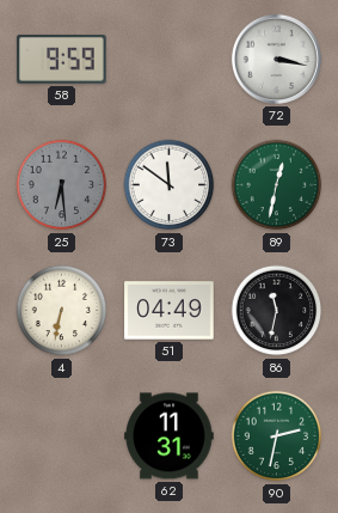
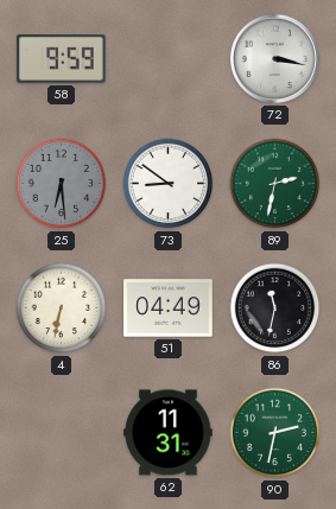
73: 11:51 -> 8:51 (169, 184)
89: 12:32 -> 2:32 (275, 184)
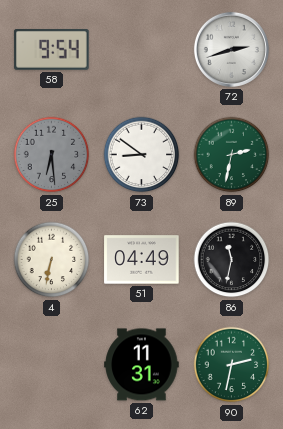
58: 9:59 -> 9:54 (52, 50)
72: 3:17 -> 2:42 (231, 49)
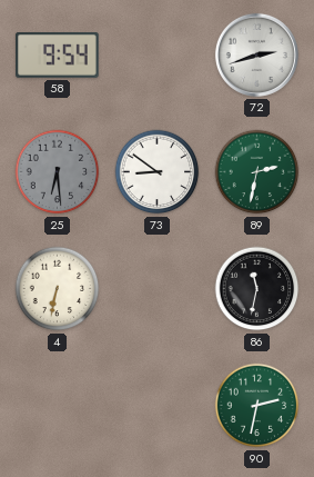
51: 04:49 -> none (142, 260)
62: 11:31 -> none (142, 365)
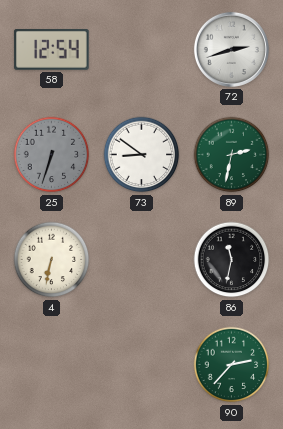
58: 9:54 -> 12:54 (52, 50)
25: 6:29 -> 6:33 (52, 155)
90: 2:32 -> 2:37 (232, 365)
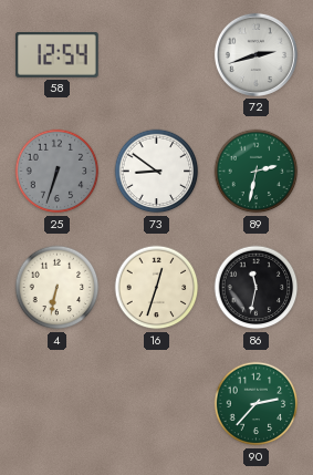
16: none -> 12:33 (157, 288)
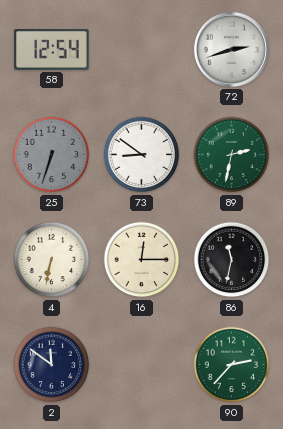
16: 12:33 -> 12:15 (142, 260)
2: none -> 11:51 (52, 365)
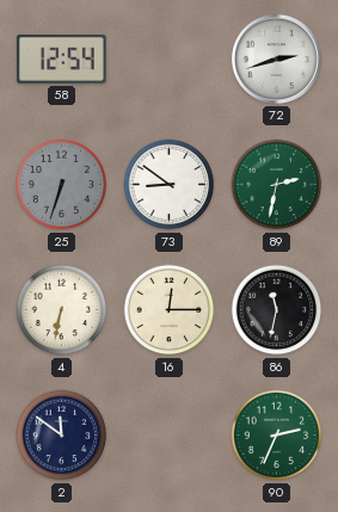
90: 2:37 -> 2:34 (277, 436)
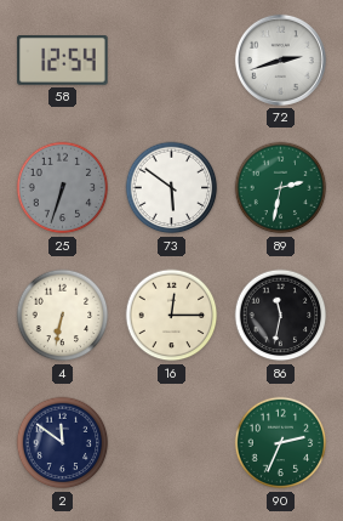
73: 8:51 -> 5:51 (172, 188)
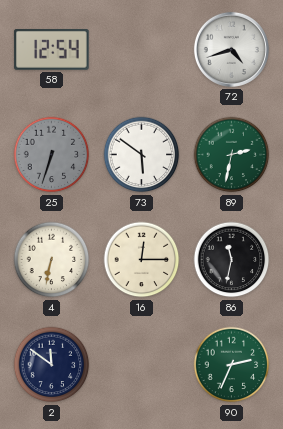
72: 2:42 -> 4:42 (231, 49)
